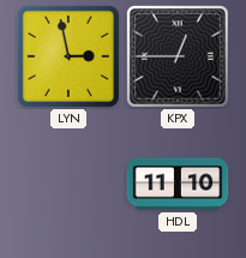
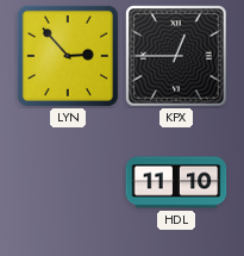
LYN: 2:58 -> 2:53 (68, 56)
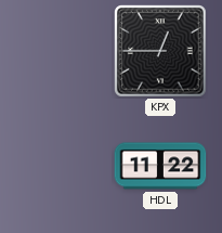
LYN: 2:53 -> none (68, 56)
HDL: 11:10 -> 11:22 (160, 166)
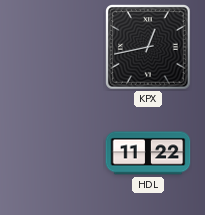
KPX: 12:45 -> 12:43 (149, 48)
